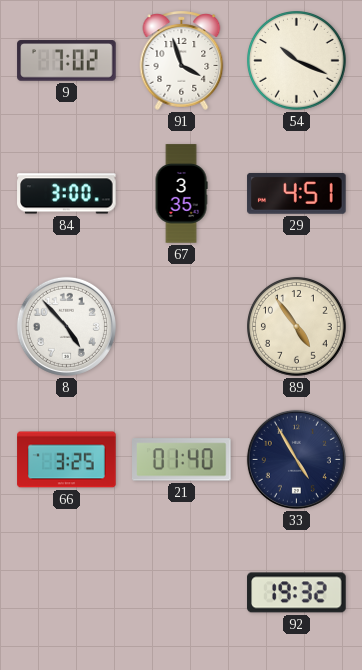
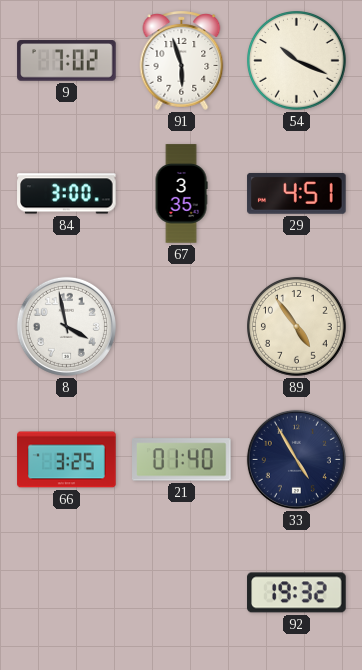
91: 3:57 -> 5:57 (182, 60)
8: 4:53 -> 3:58 (66, 326)
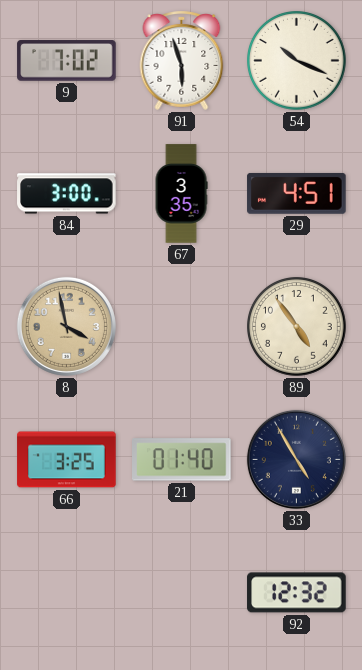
8 dial: white -> champagne (66, 326)
92: 19:32 -> 12:32 (297, 593)
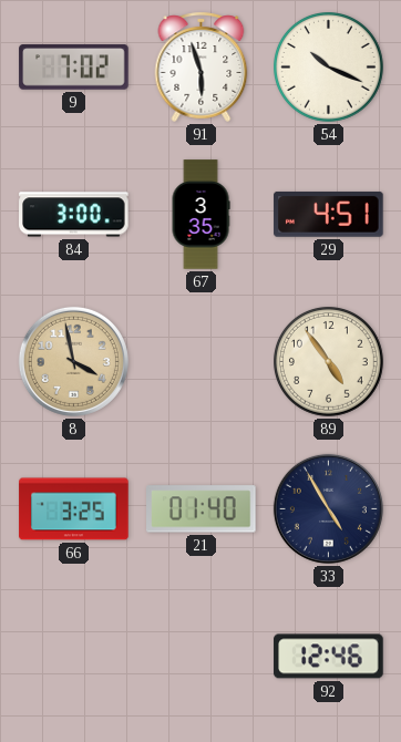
92: 12:32 -> 12:46 (329, 657)
